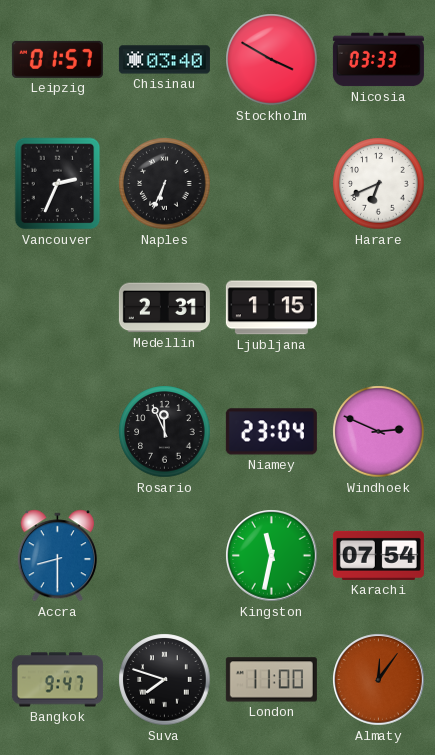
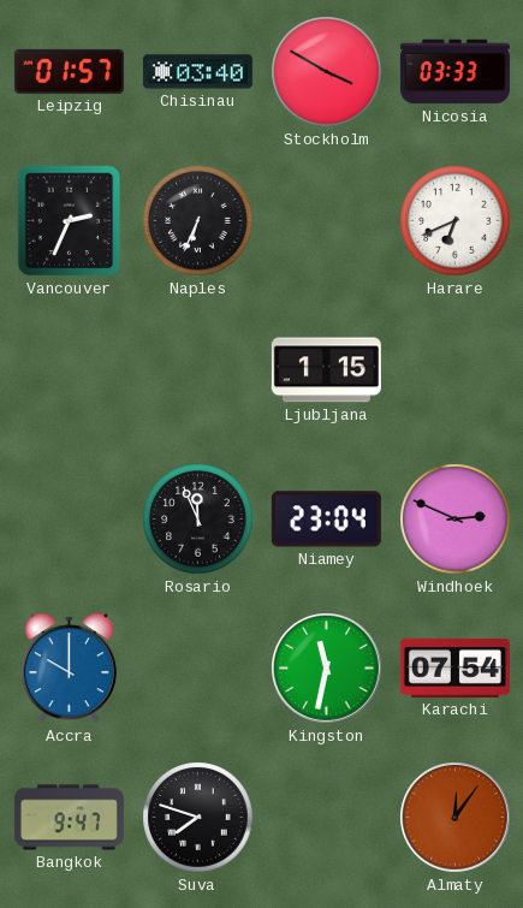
Medellin: 2:31 -> none (164, 308)
Accra: 8:30 -> 10:00 (69, 669)
London: 11:00 -> none (271, 680)
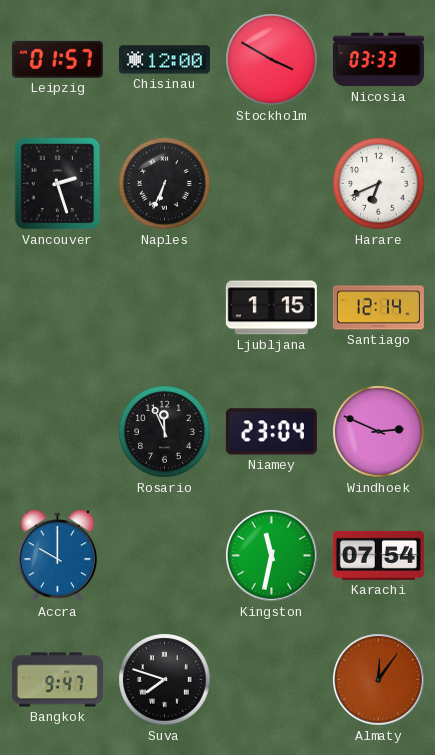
Chisinau: 03:40 -> 12:00 (164, 60)
Vancouver: 2:34 -> 2:27 (58, 184)
Santiago: none -> 12:14 (378, 308)
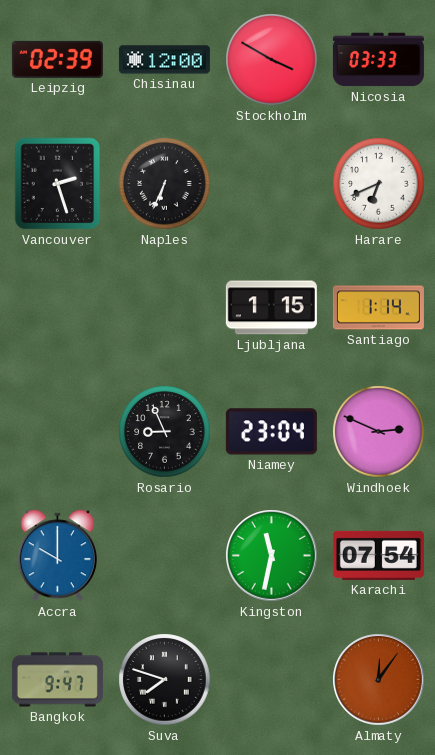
Leipzig: 01:57 -> 02:39 (57, 59)
Santiago: 12:14 -> 1:14 (378, 308)
Rosario: 11:56 -> 8:56 (165, 432)
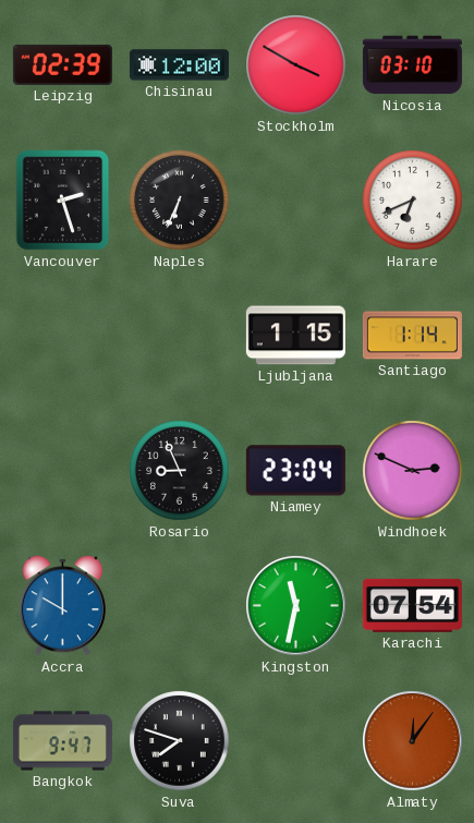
Nicosia: 03:33 -> 03:10 (412, 65)
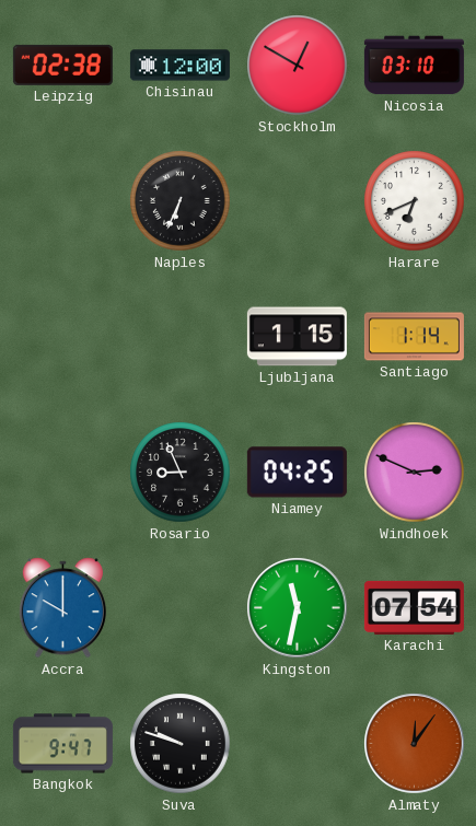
Leipzig: 02:39 -> 02:38 (62, 65)
Stockholm: 3:50 -> 12:50 (298, 66)
Vancouver: 2:27 -> none (63, 201)
Niamey: 23:04 -> 04:25 (297, 473)
Suva: 7:48 -> 9:48 (181, 744)
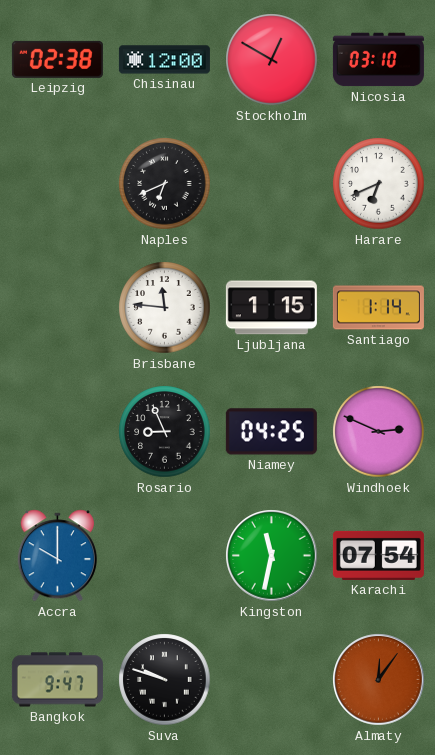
Naples: 6:34 -> 6:41 (165, 184)
Brisbane: none -> 11:46 (165, 308)
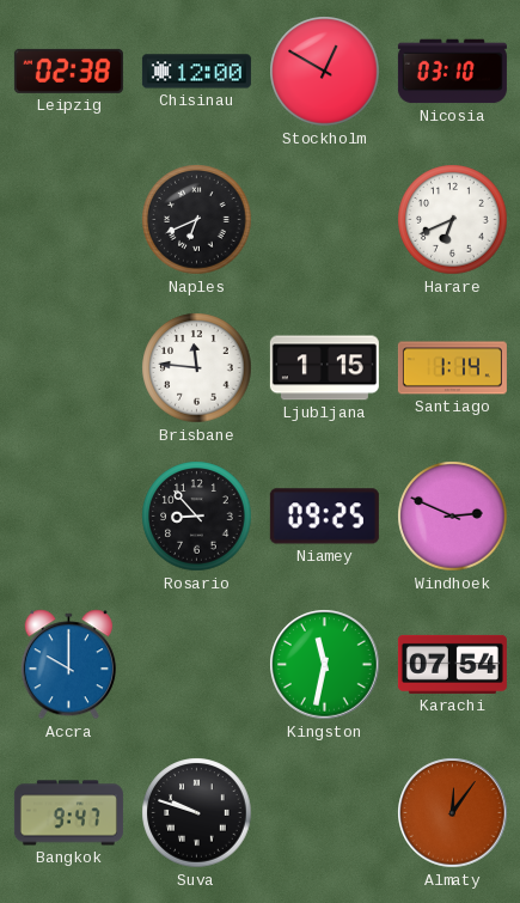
Rosario: 8:56 -> 8:53 (197, 517)
Niamey: 04:25 -> 09:25 (324, 517)
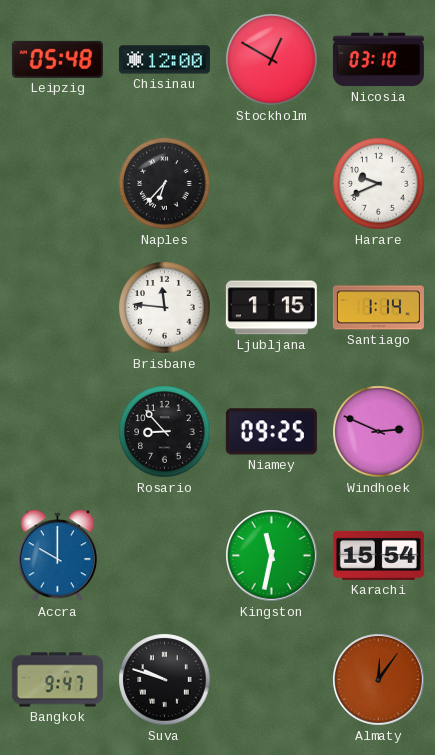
Leipzig: 02:38 -> 05:48 (57, 59)
Naples: 6:41 -> 6:37 (165, 184)
Harare: 6:41 -> 9:41 (379, 184)
Karachi: 07:54 -> 15:54 (378, 555)
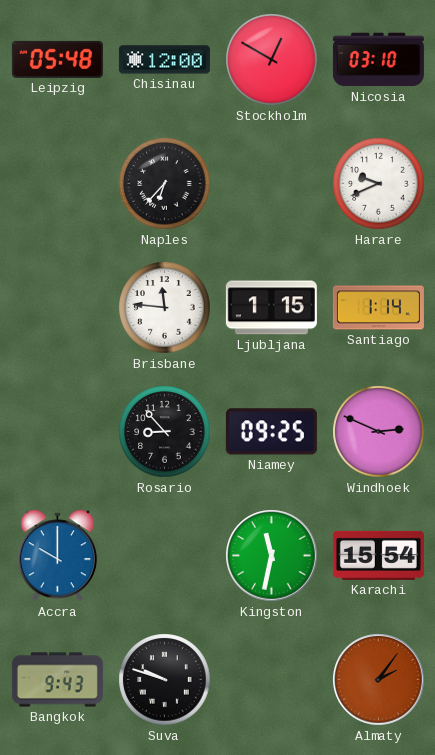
Bangkok: 9:47 -> 9:43 (57, 680)
Almaty: 12:06 -> 2:06 (379, 680)
